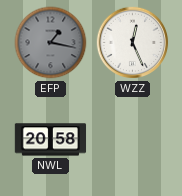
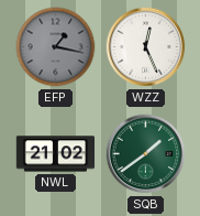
NWL: 20:58 -> 21:02 (56, 154)
SQB: none -> 1:39 (146, 154)
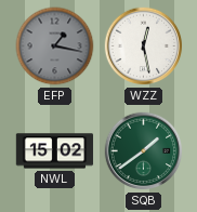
WZZ: 12:26 -> 12:28 (144, 47)
NWL: 21:02 -> 15:02 (55, 151)
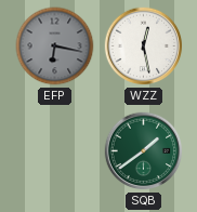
EFP: 1:17 -> 6:17 (55, 47)
NWL: 15:02 -> none (55, 151)
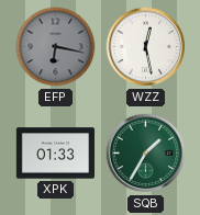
XPK: none -> 01:33 (56, 154)
SQB: 1:39 -> 1:35 (146, 154)
